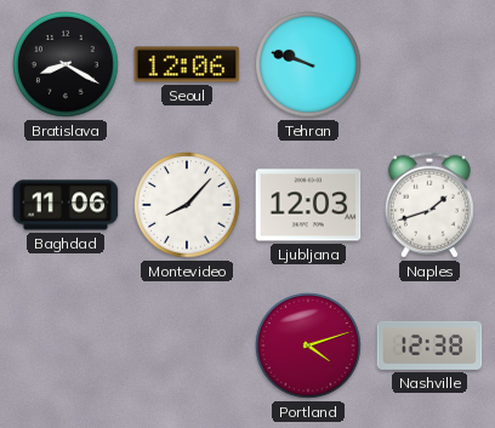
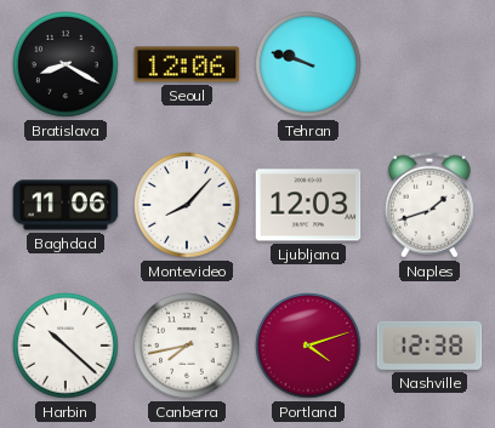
Harbin: none -> 10:22 (67, 347)
Canberra: none -> 7:43 (188, 347)
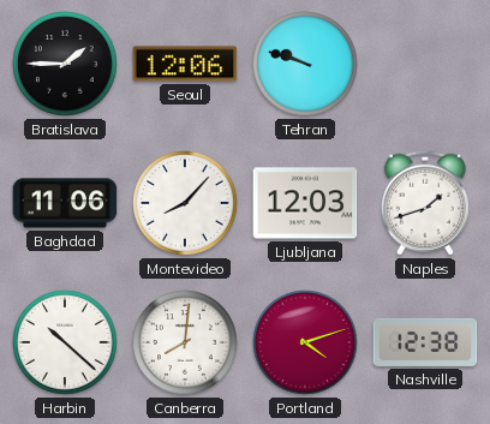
Bratislava: 8:20 -> 1:45 (66, 65)
Canberra: 7:43 -> 8:01 (186, 344)
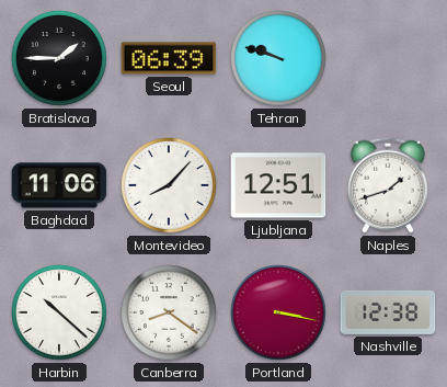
Seoul: 12:06 -> 06:39 (169, 58)
Ljubljana: 12:03 -> 12:51 (278, 185)
Canberra: 8:01 -> 8:21 (170, 314)
Portland: 4:12 -> 3:17 (279, 314)
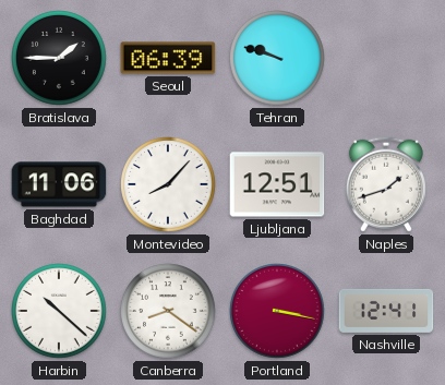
Nashville: 12:38 -> 12:41 (386, 311)
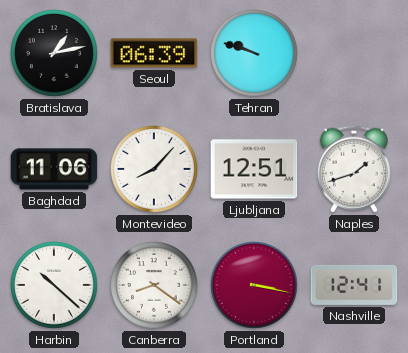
Bratislava: 1:45 -> 1:13 (55, 54)
